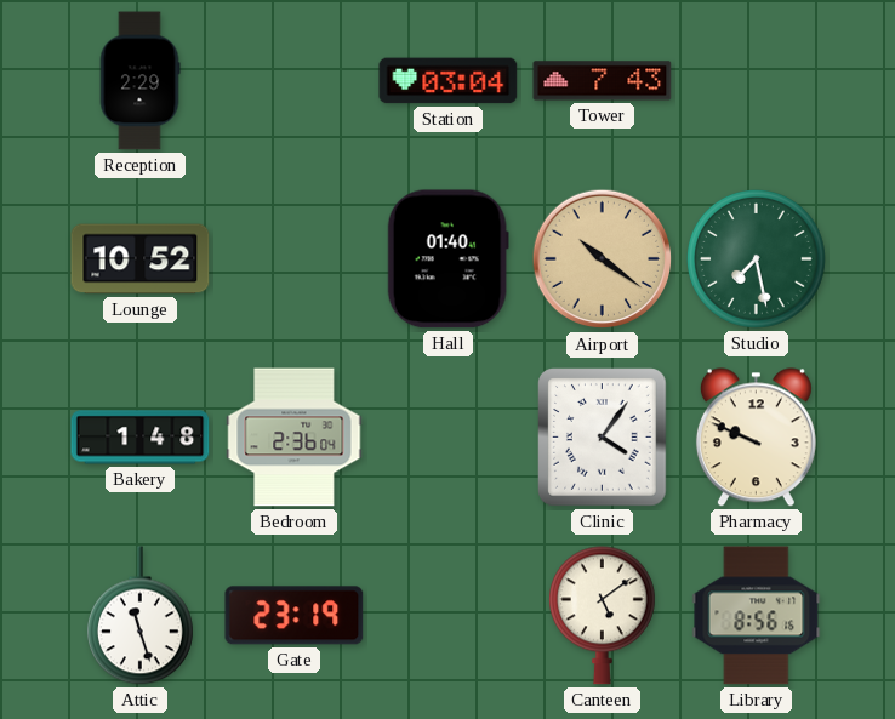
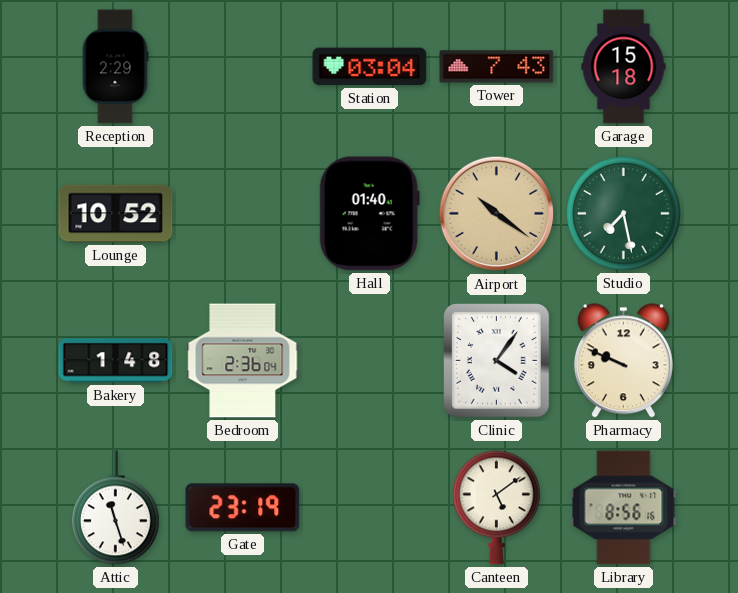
Garage: none -> 15:18 (624, 67)
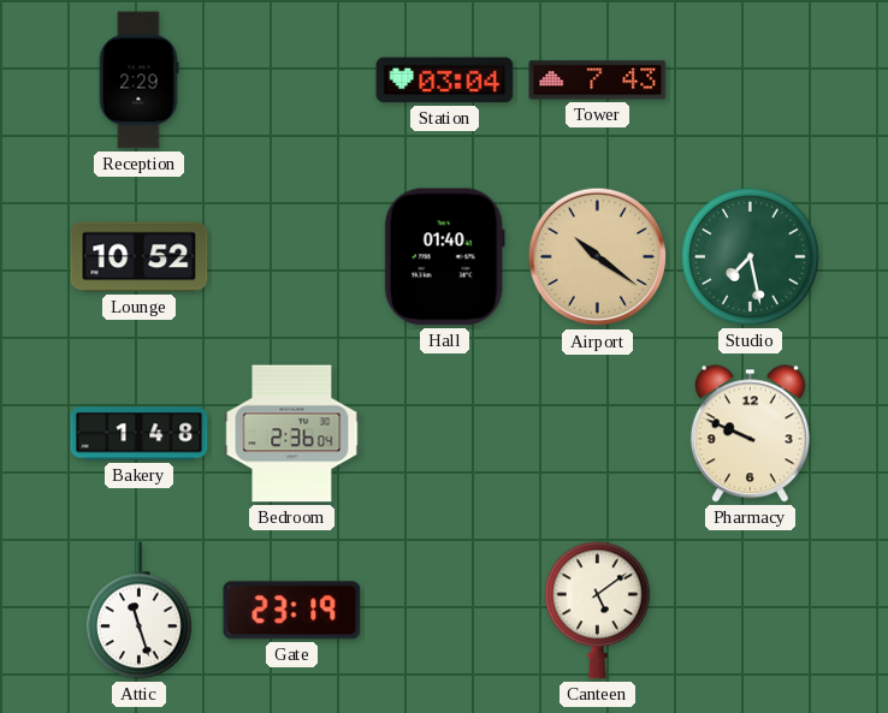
Garage: 15:18 -> none (624, 67)
Clinic: 4:06 -> none (497, 361)
Library: 8:56 -> none (624, 508)
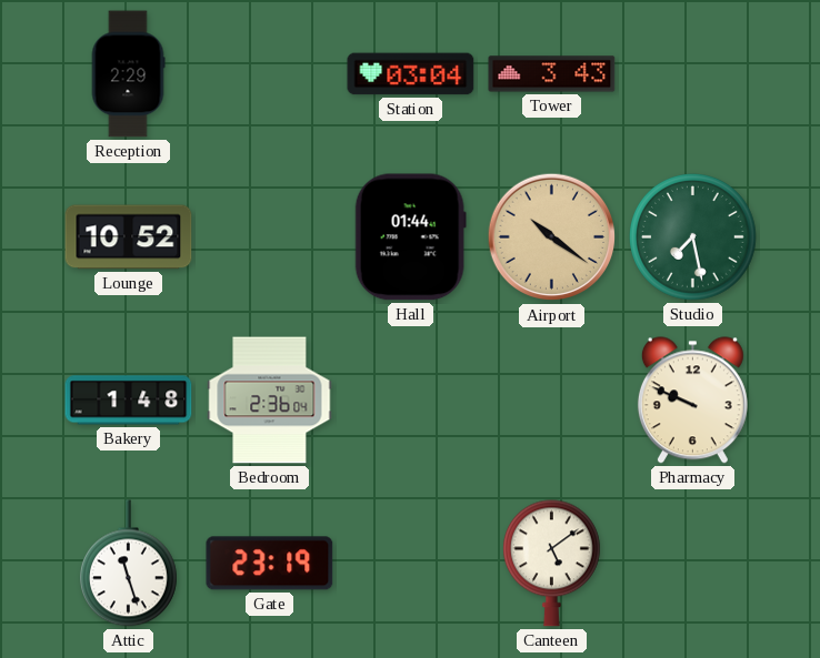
Tower: 7:43 -> 3:43 (552, 74)
Hall: 01:40 -> 01:44 (410, 237)
